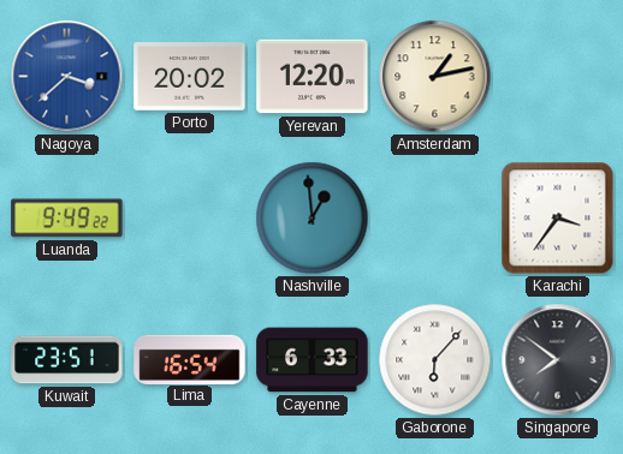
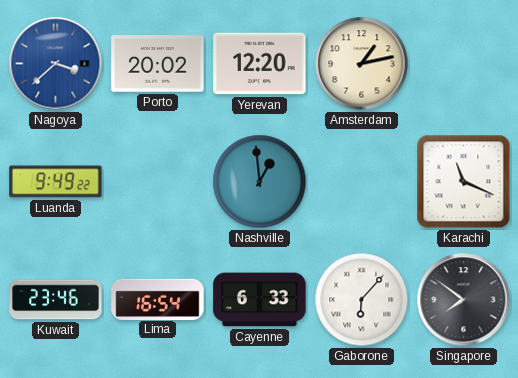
Karachi: 3:36 -> 11:19 (464, 182)
Kuwait: 23:51 -> 23:46 (56, 300)
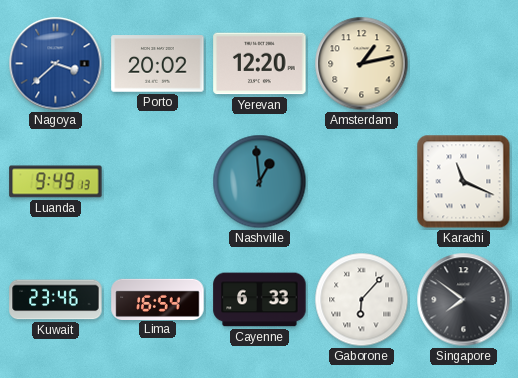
Luanda: 9:49:22 -> 9:49:13 (56, 182)
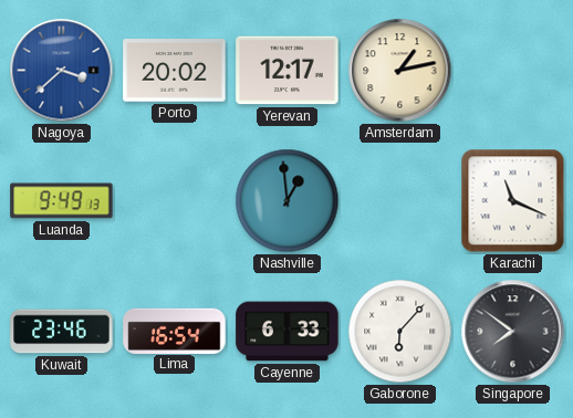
Yerevan: 12:20 -> 12:17 (288, 71)
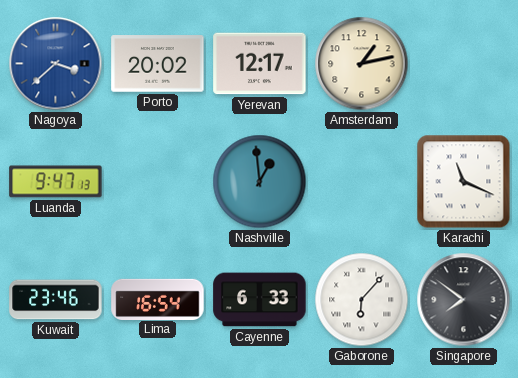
Luanda: 9:49 -> 9:47 (56, 182)
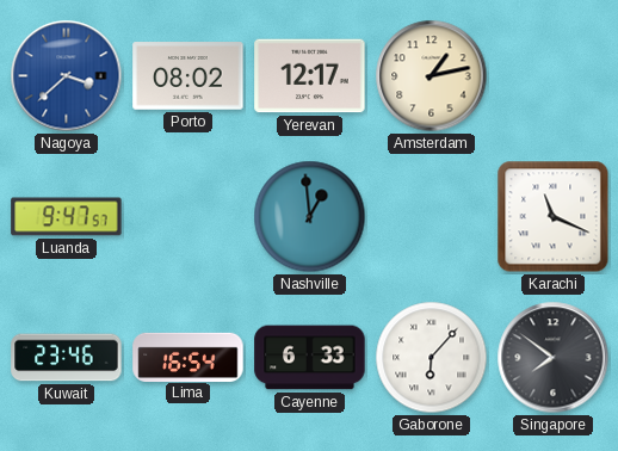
Porto: 20:02 -> 08:02 (189, 76)
Luanda: 9:47:13 -> 9:47:57 (67, 217)
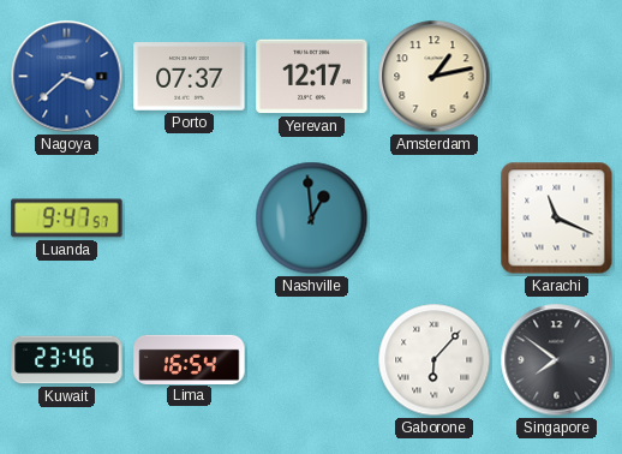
Porto: 08:02 -> 07:37 (190, 77)
Cayenne: 6:33 -> none (310, 358)
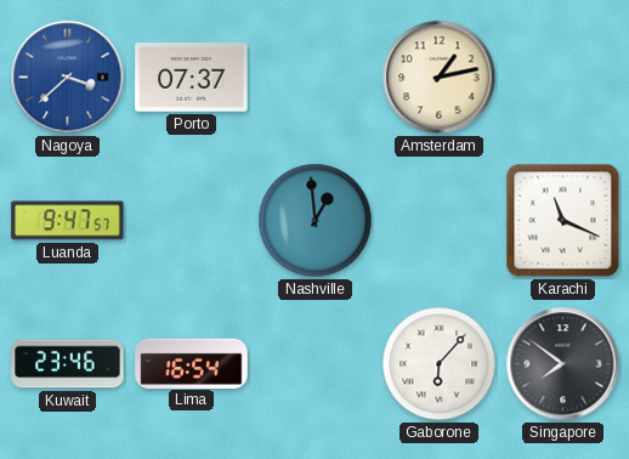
Yerevan: 12:17 -> none (312, 77)
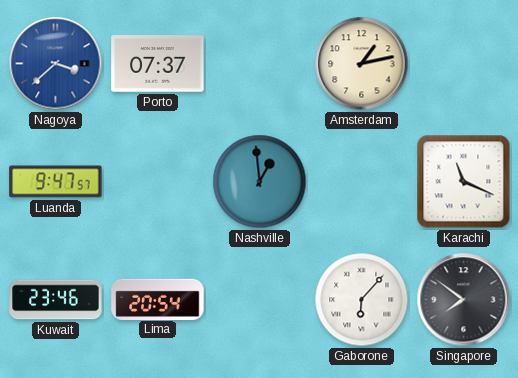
Lima: 16:54 -> 20:54 (158, 299)
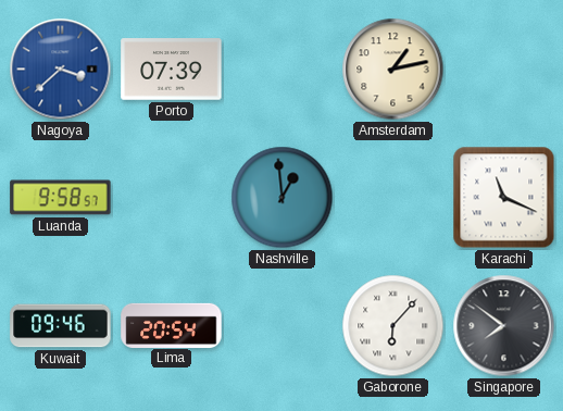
Porto: 07:37 -> 07:39 (172, 70)
Luanda: 9:47 -> 9:58 (61, 198)
Kuwait: 23:46 -> 09:46 (61, 326)
